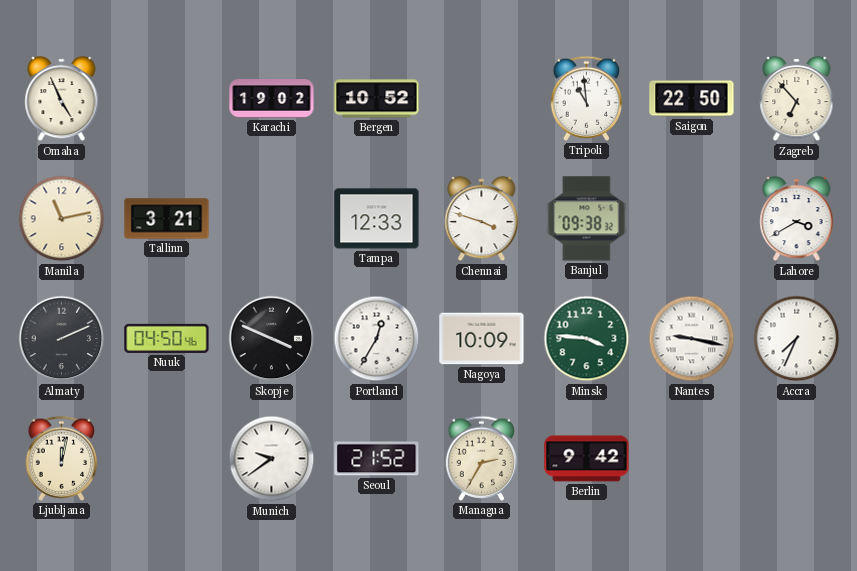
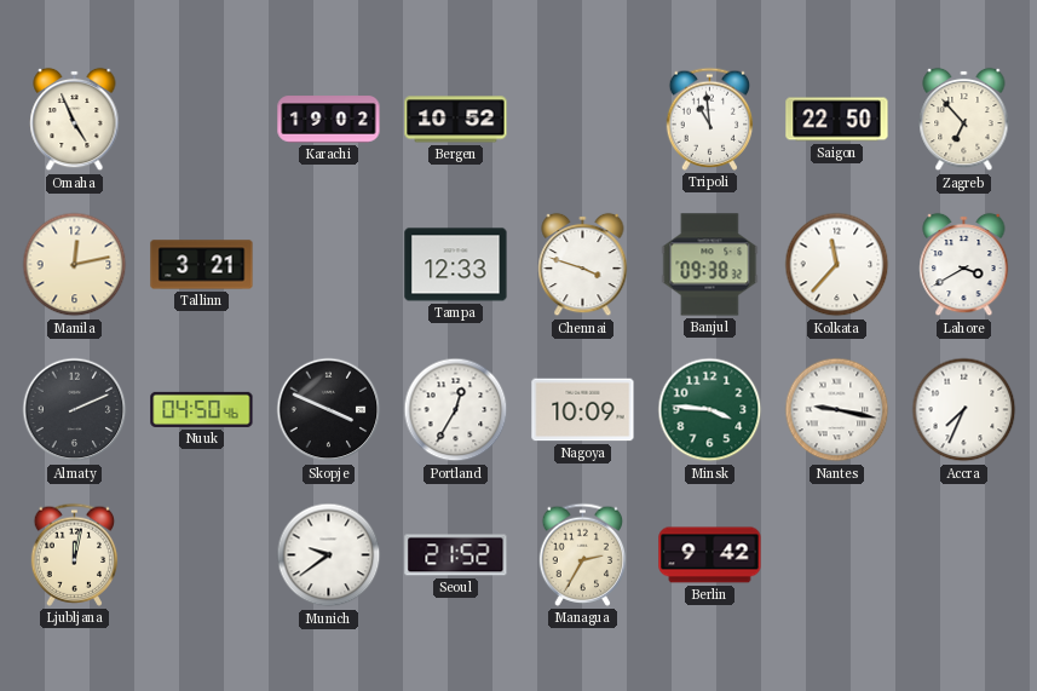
Manila: 11:13 -> 12:13 (75, 265)
Kolkata: none -> 11:37 (837, 265)
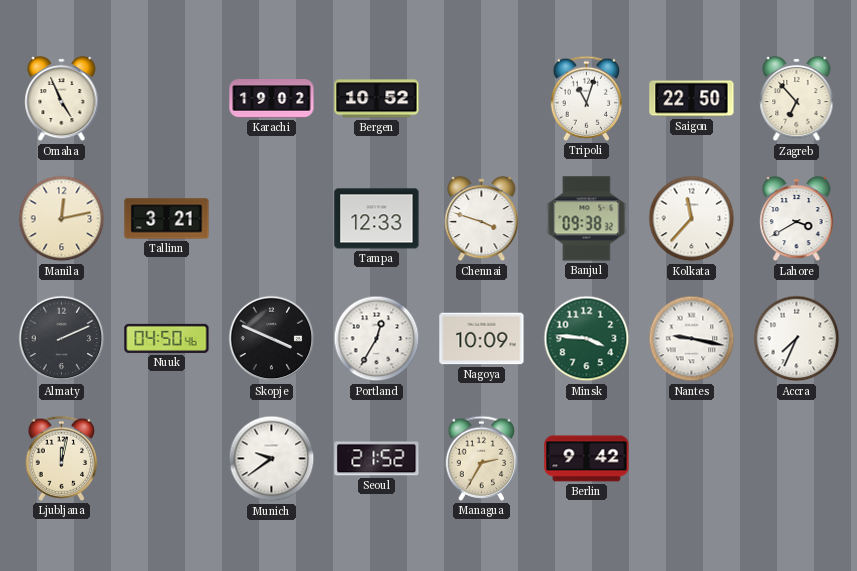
Tripoli: 10:59 -> 11:03 (587, 98)
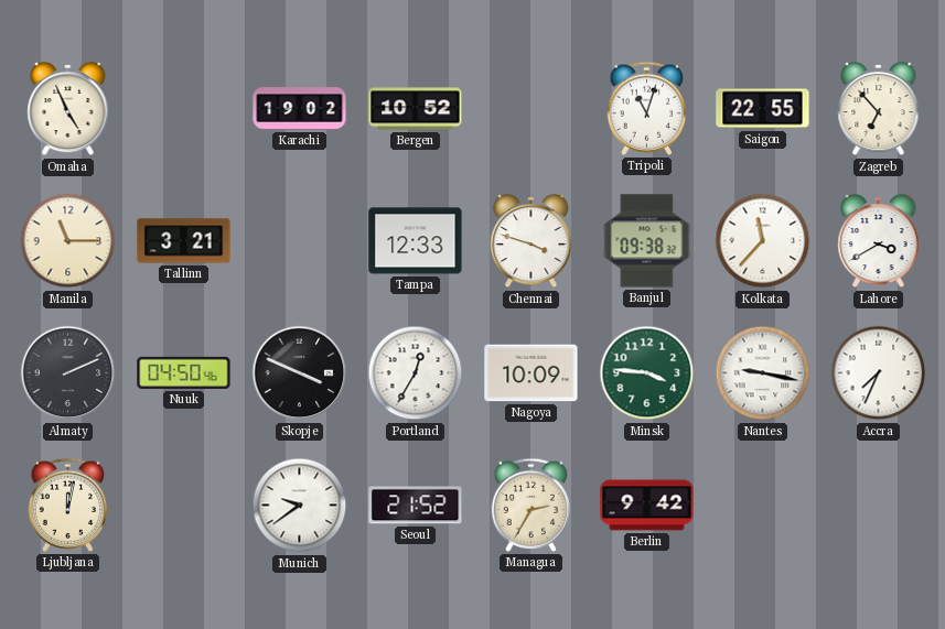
Saigon: 22:50 -> 22:55 (763, 109)
Manila: 12:13 -> 11:15 (68, 241)
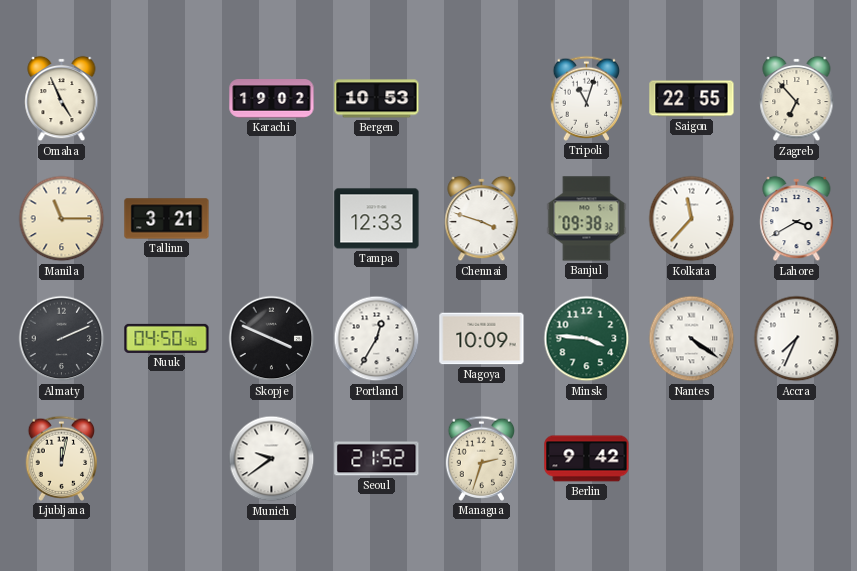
Bergen: 10:52 -> 10:53 (377, 99)
Nantes: 9:17 -> 4:21 (692, 339)
Managua: 2:35 -> 2:33 (482, 458)
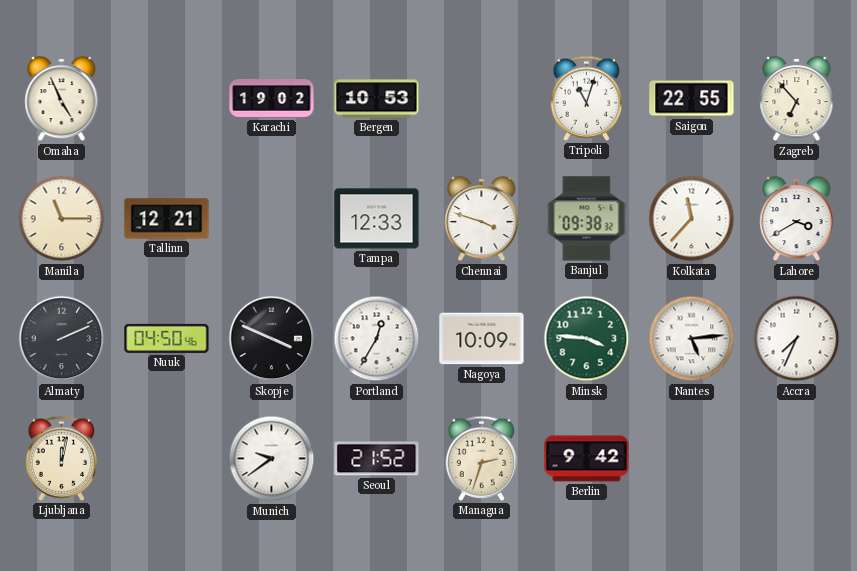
Tallinn: 3:21 -> 12:21 (167, 219)
Nantes: 4:21 -> 5:14 (692, 339)
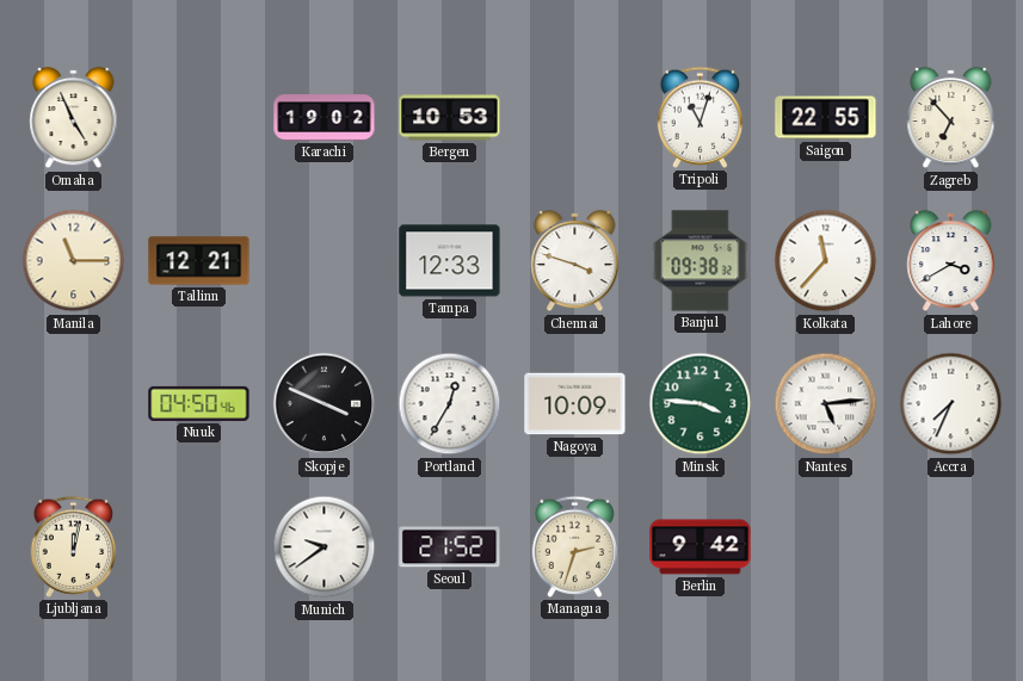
Almaty: 2:11 -> none (62, 339)
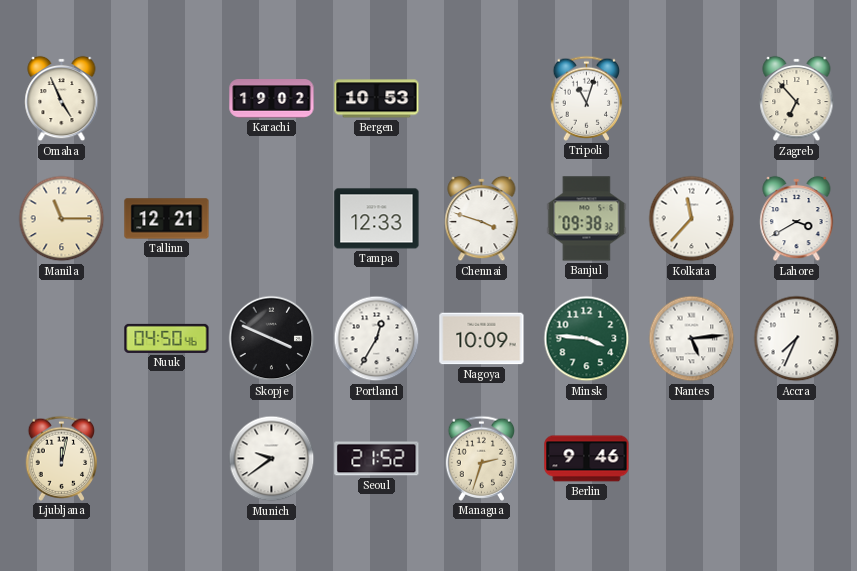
Saigon: 22:55 -> none (826, 118)
Berlin: 9:42 -> 9:46 (587, 459)
